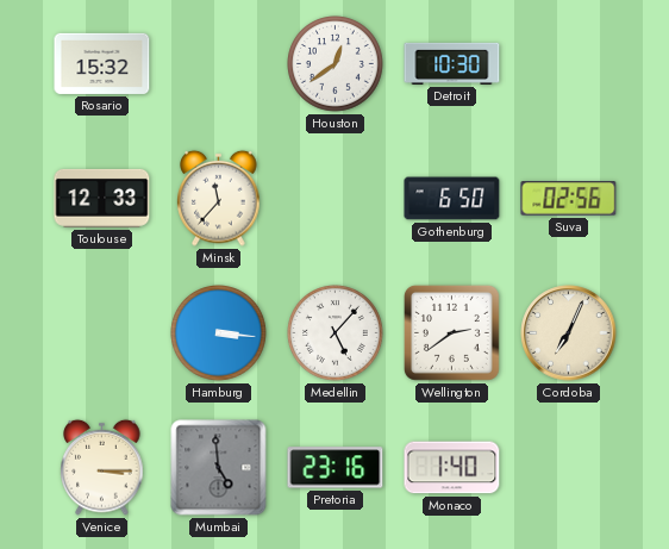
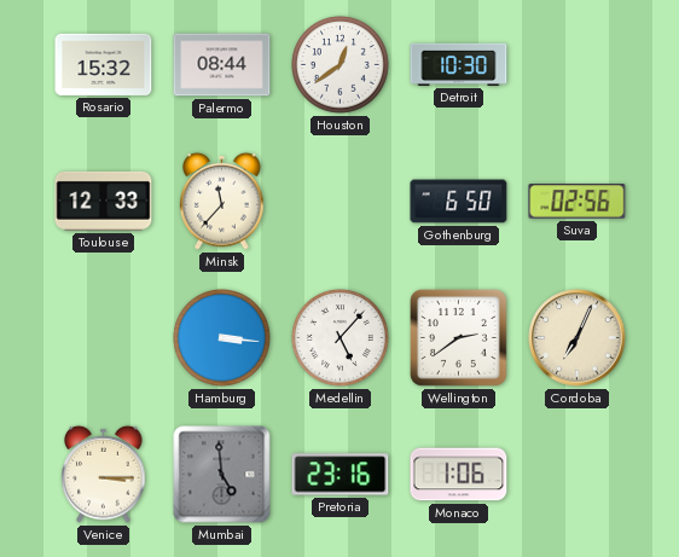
Palermo: none -> 08:44 (222, 65)
Monaco: 1:40 -> 1:06 (459, 475)
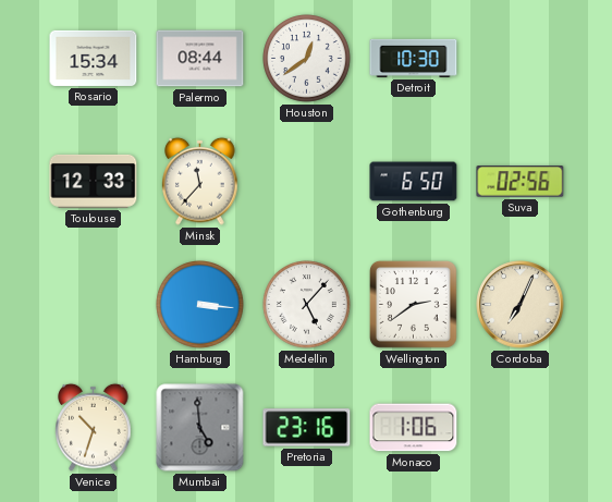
Rosario: 15:32 -> 15:34 (94, 58)
Venice: 3:15 -> 10:33 (94, 427)
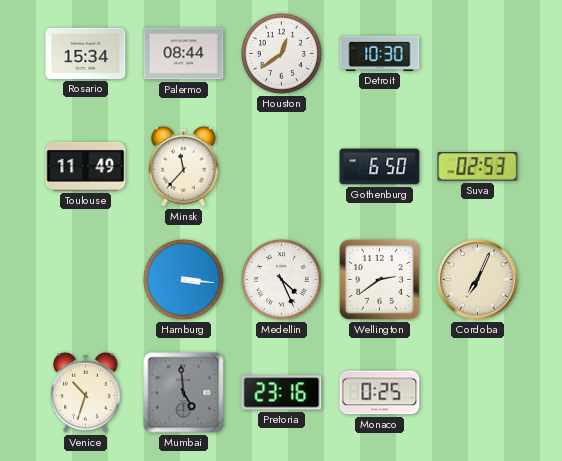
Toulouse: 12:33 -> 11:49 (86, 166)
Suva: 02:56 -> 02:53 (478, 167)
Medellin: 5:07 -> 4:26 (282, 280)
Monaco: 1:06 -> 0:25 (380, 393)
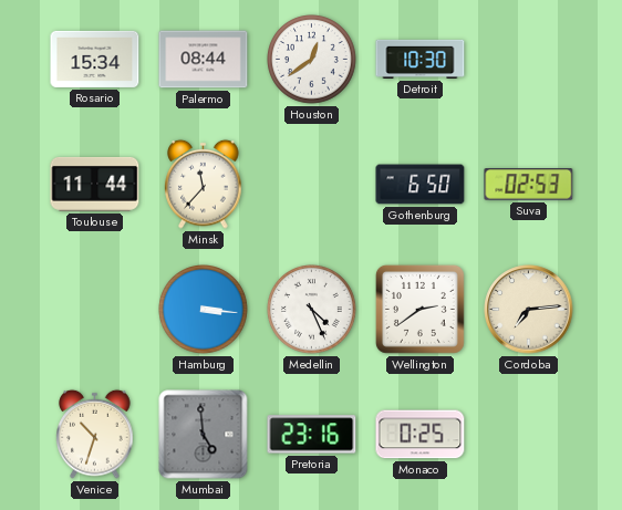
Toulouse: 11:49 -> 11:44 (95, 184)
Cordoba: 7:04 -> 7:14 (529, 310)
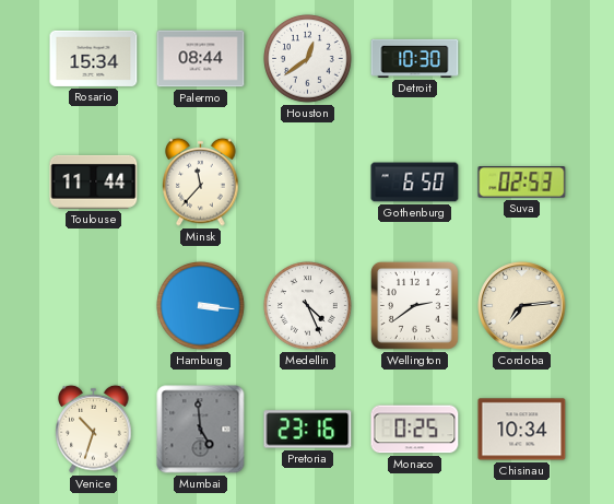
Chisinau: none -> 10:34 (522, 430)
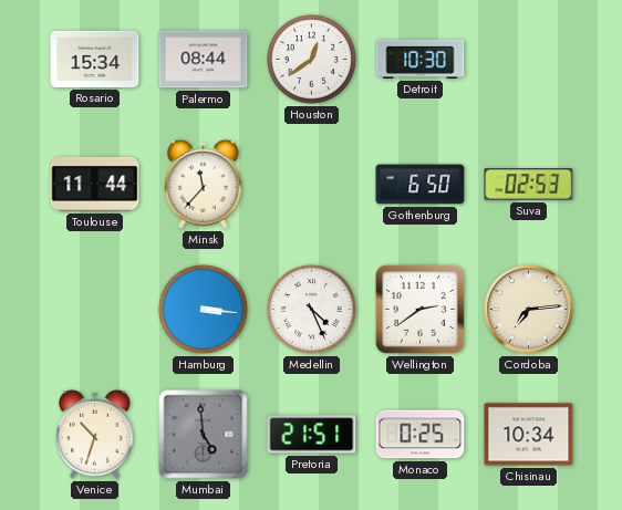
Pretoria: 23:16 -> 21:51 (312, 435)
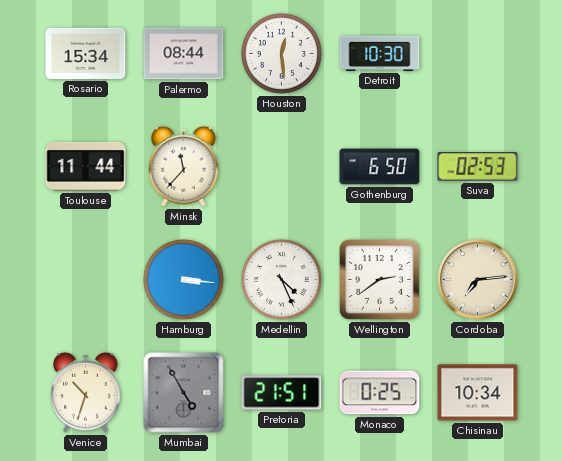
Houston: 12:39 -> 12:29 (282, 54)
Mumbai: 4:59 -> 4:55 (184, 393)
